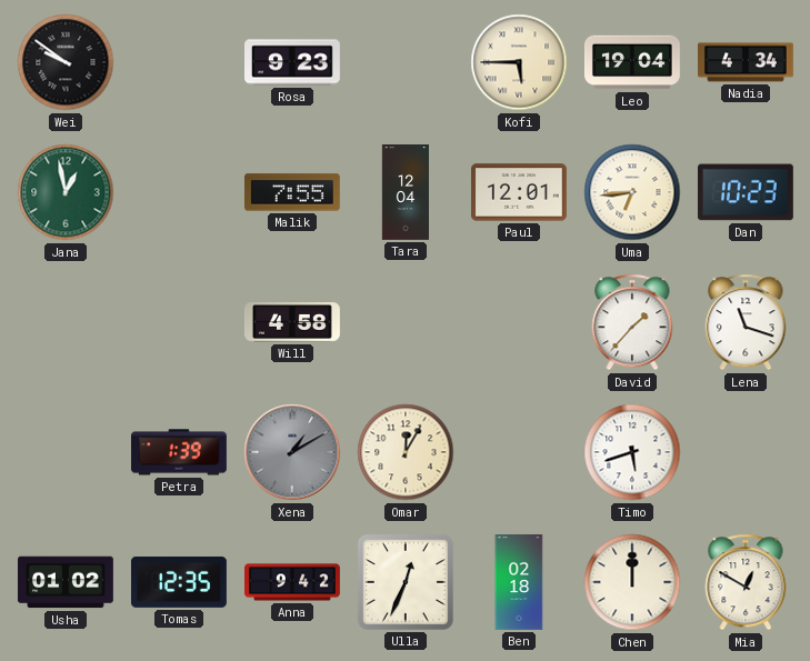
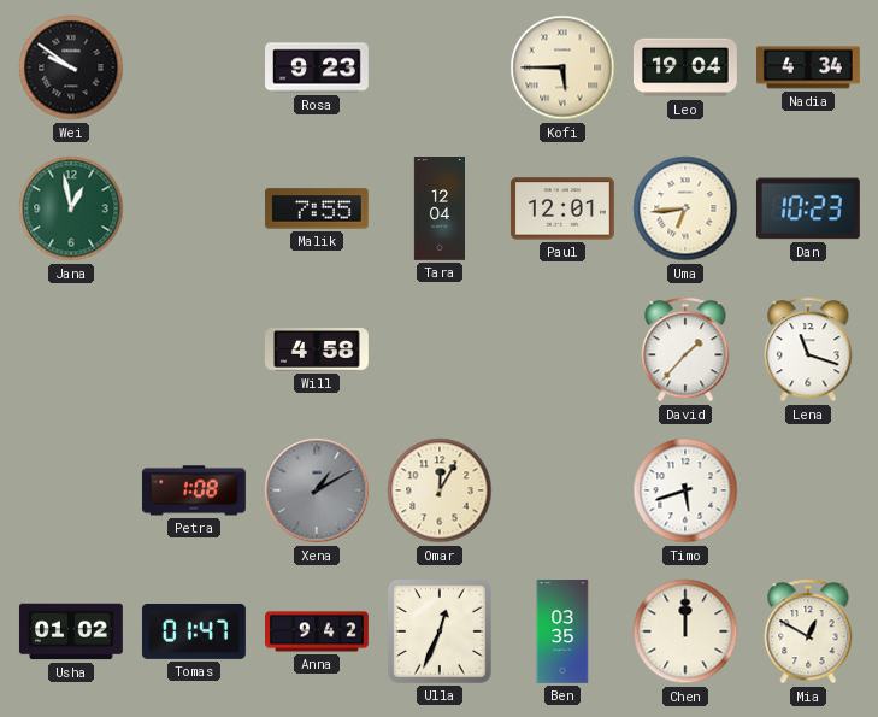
Petra: 1:39 -> 1:08 (194, 490)
Tomas: 12:35 -> 01:47 (194, 631)
Ben: 02:18 -> 03:35 (562, 633)
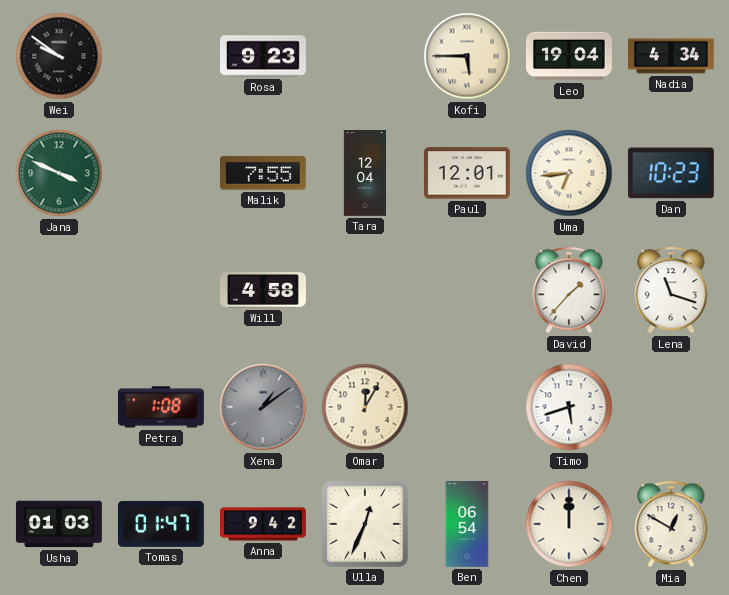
Jana: 12:58 -> 3:49 (59, 173)
Xena: 1:10 -> 1:09 (263, 407)
Usha: 01:02 -> 01:03 (59, 524)
Ben: 03:35 -> 06:54 (467, 525)
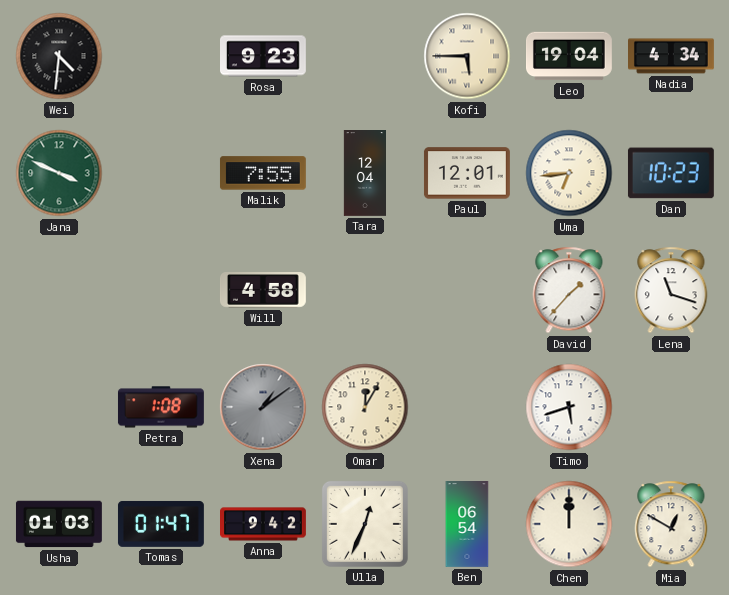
Wei: 9:51 -> 4:31 (59, 56)
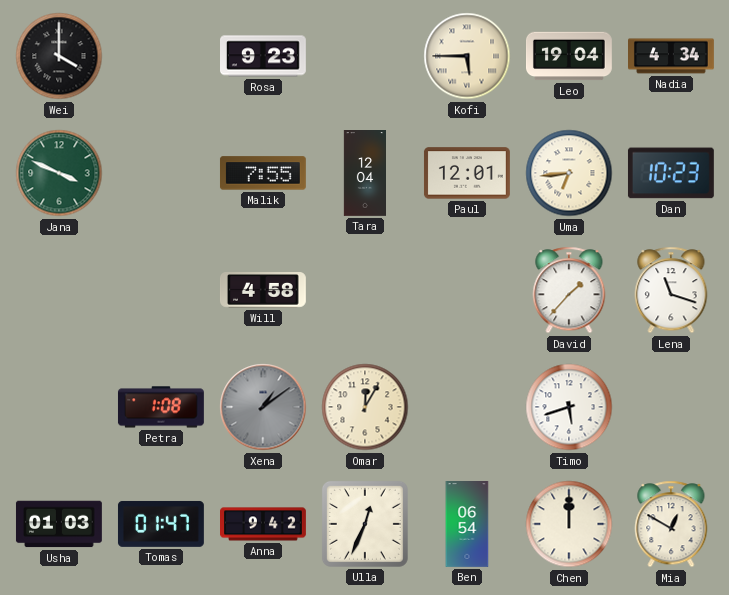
Wei: 4:31 -> 4:00 (59, 56)
